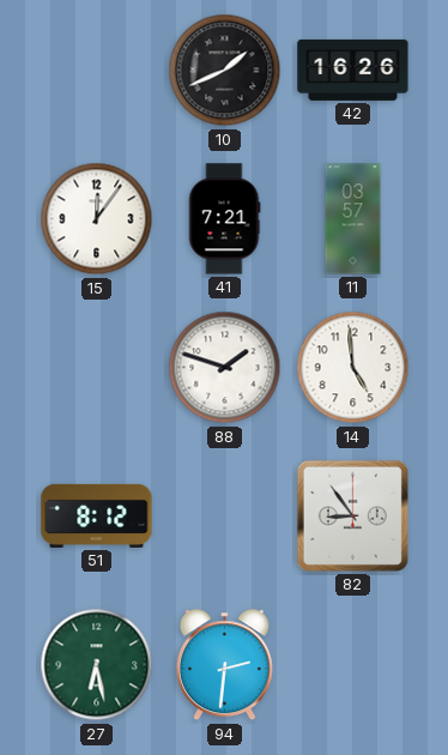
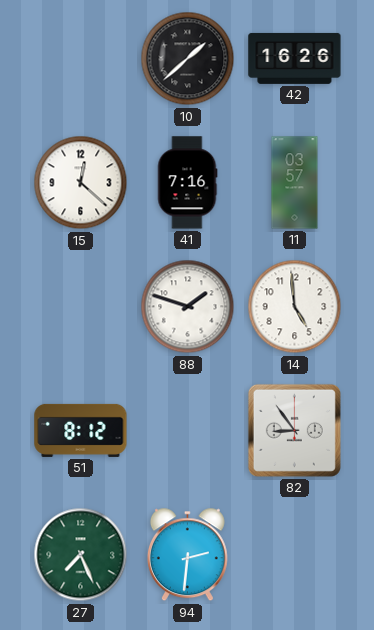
10: 1:41 -> 1:38 (188, 59)
15: 12:06 -> 12:22 (81, 183)
41: 7:21 -> 7:16 (187, 183)
27: 6:28 -> 7:26 (81, 555)
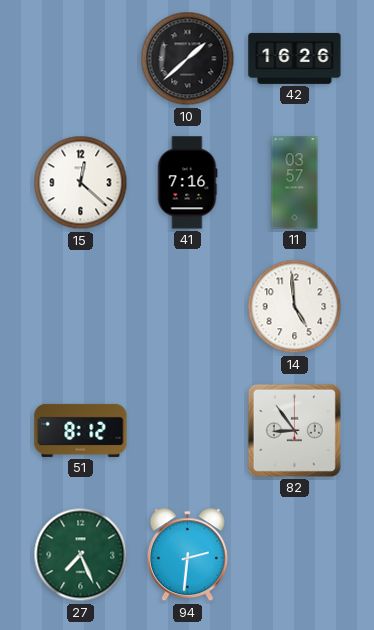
88: 1:48 -> none (188, 307)
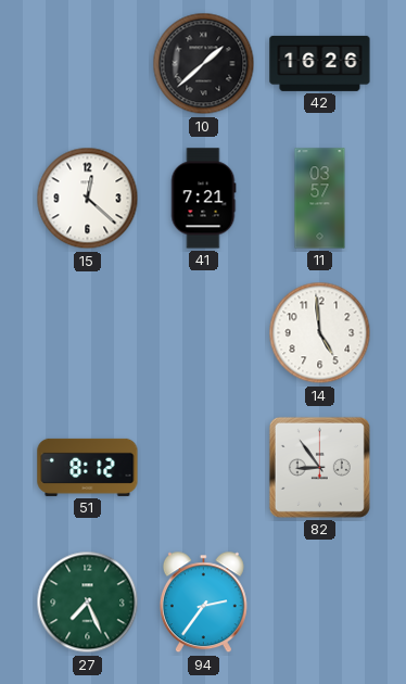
41: 7:16 -> 7:21 (203, 199)
94: 2:31 -> 2:36 (203, 603)
